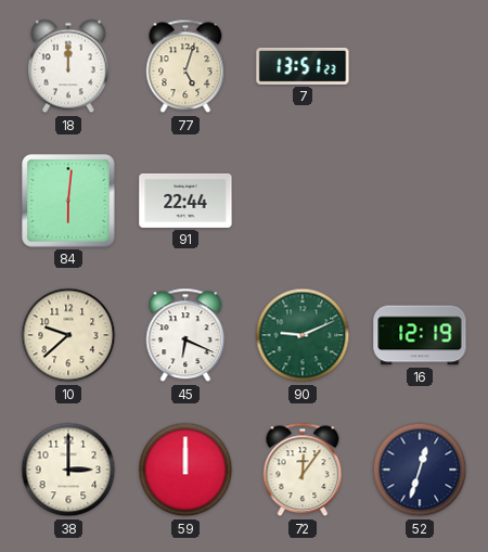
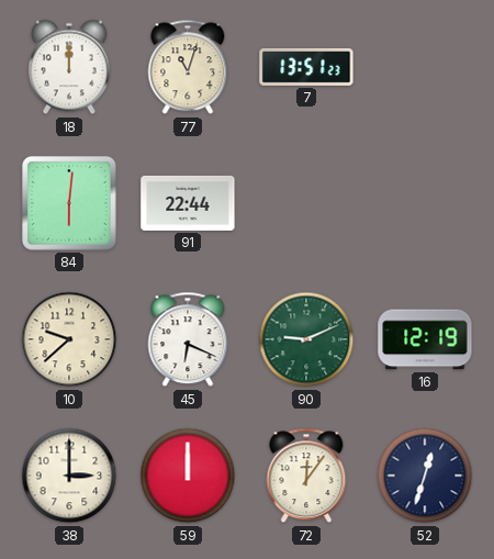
77: 5:03 -> 11:03 (188, 67)
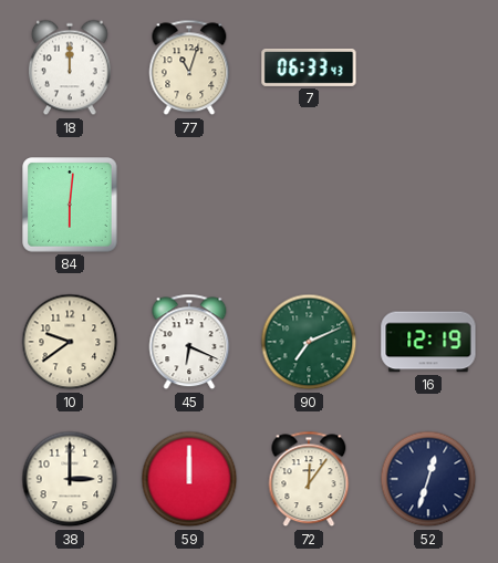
7: 13:51 -> 06:33 (309, 67)
91: 22:44 -> none (188, 203)
10: 9:38 -> 9:39 (70, 342)
90: 9:11 -> 7:11 (309, 342)
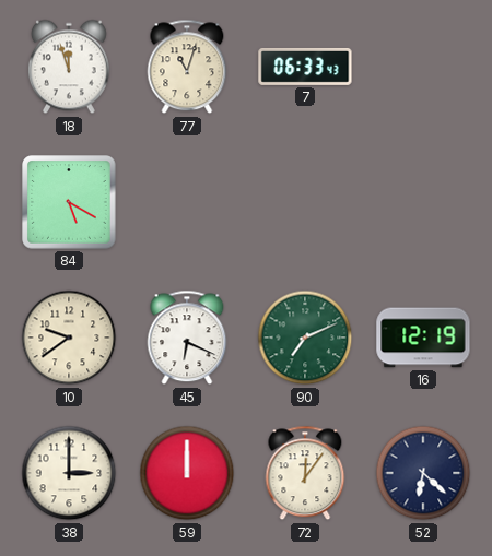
18: 12:00 -> 11:57 (69, 67)
84: 6:01 -> 5:20 (69, 202)
52: 12:33 -> 6:22 (423, 473)
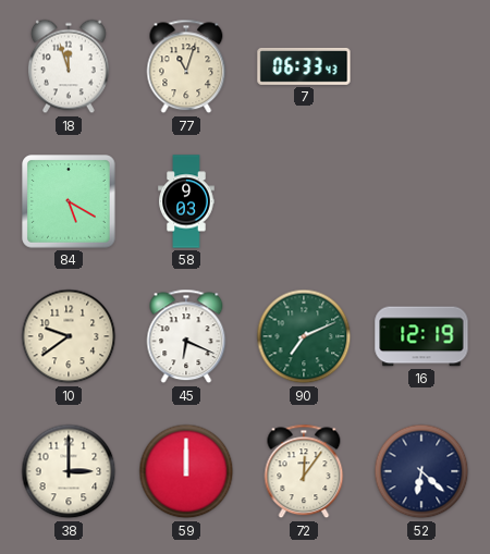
58: none -> 9:03 (186, 201)
